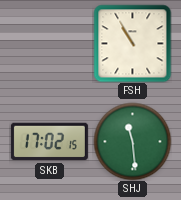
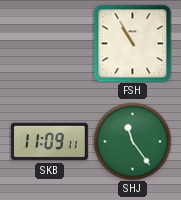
SKB: 17:02 -> 11:09 (49, 142)
SHJ: 11:29 -> 11:24 (132, 141)
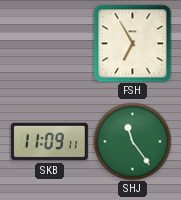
FSH: 10:55 -> 6:55 (132, 43)
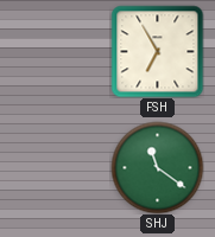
SKB: 11:09 -> none (49, 142)
SHJ: 11:24 -> 11:21 (157, 167)
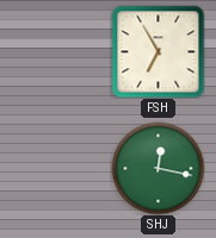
SHJ: 11:21 -> 12:17 (158, 168)
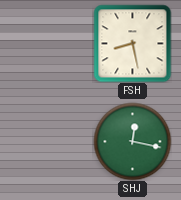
FSH: 6:55 -> 8:28 (132, 43)
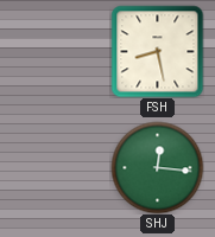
SHJ: 12:17 -> 12:16 (157, 167)
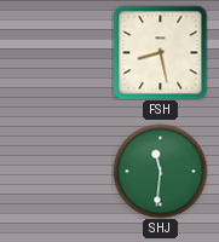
SHJ: 12:16 -> 11:31 (160, 171)
